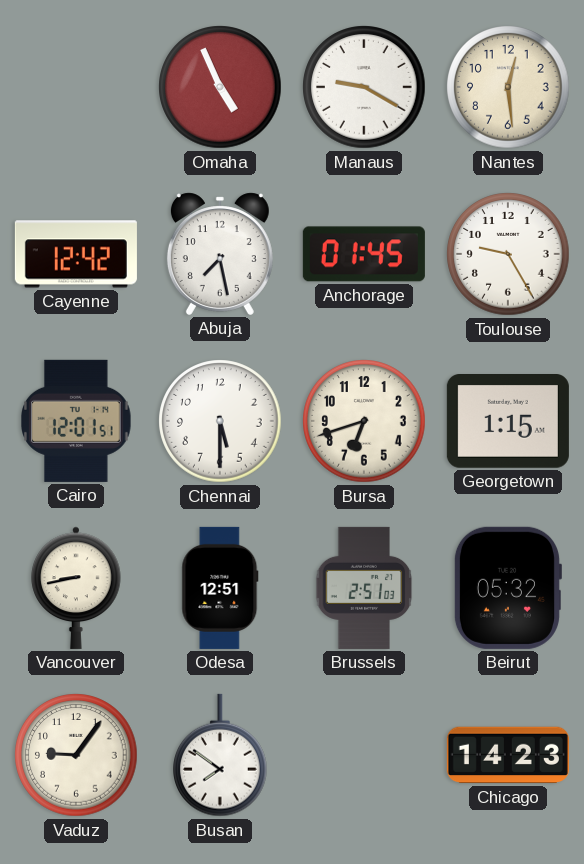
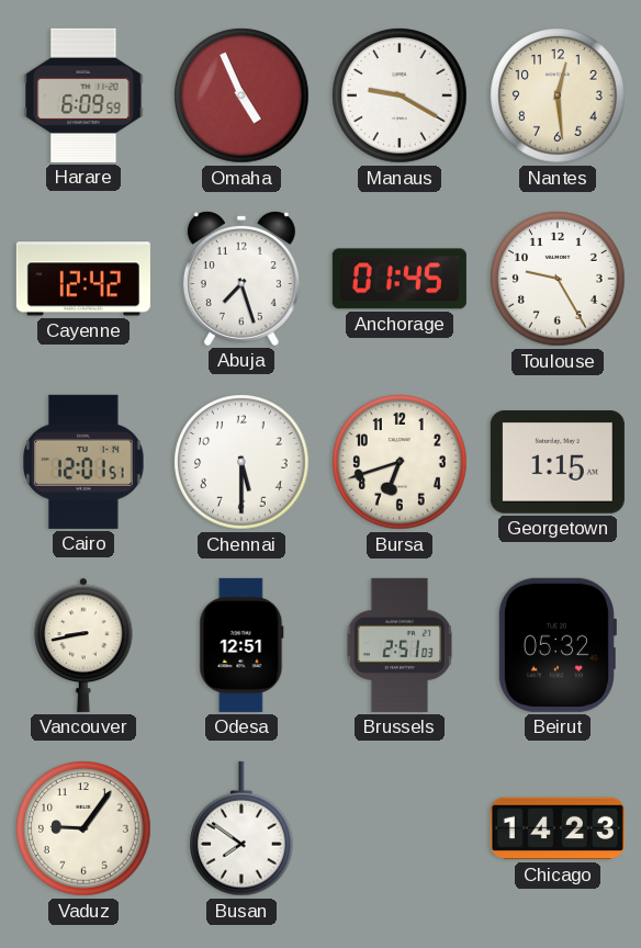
Harare: none -> 6:09 (83, 95)
Abuja: 7:28 -> 7:27 (241, 279)
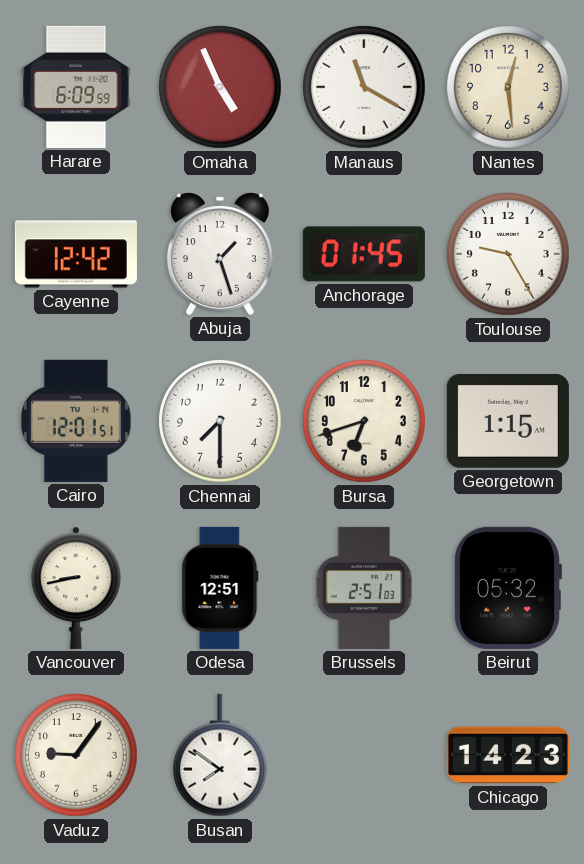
Manaus: 9:20 -> 11:20 (364, 87)
Abuja: 7:27 -> 1:27 (220, 254)
Chennai: 5:30 -> 7:30 (220, 421)
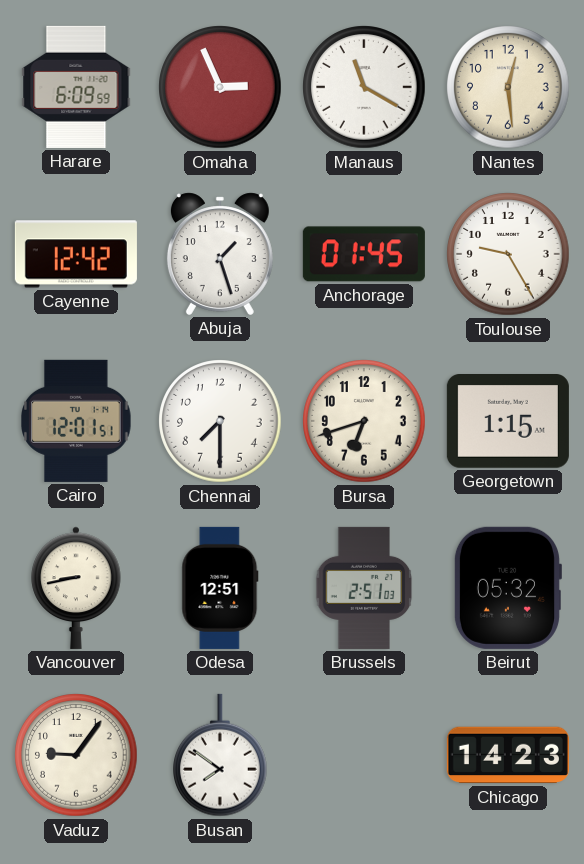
Omaha: 4:56 -> 2:56 (220, 87)
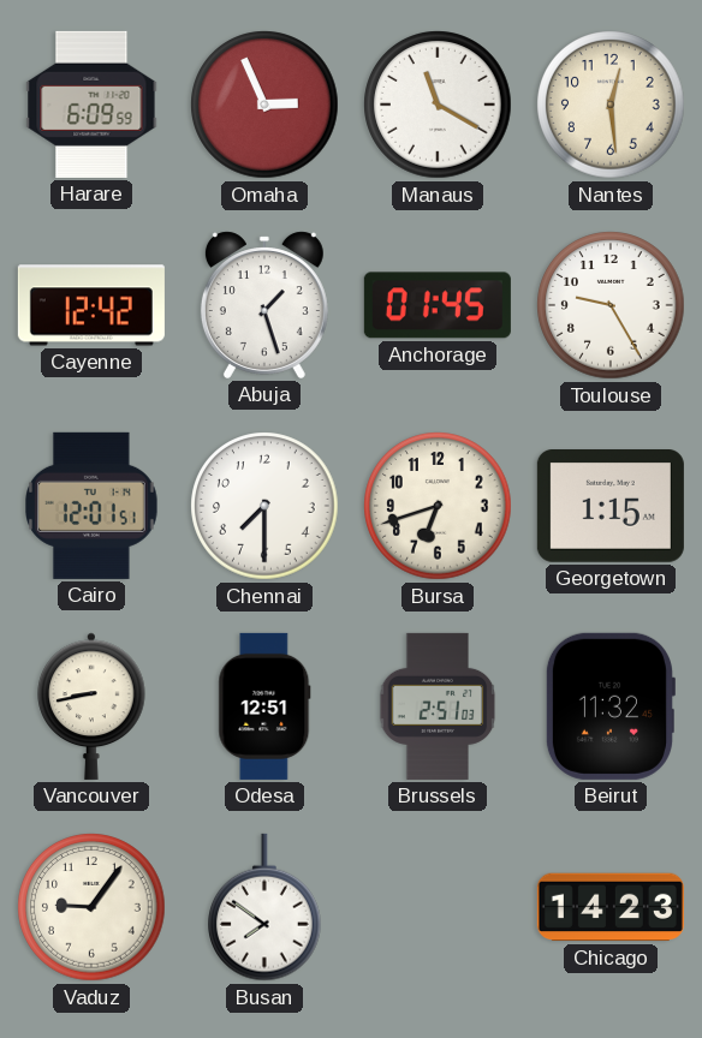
Beirut: 05:32 -> 11:32 (609, 706)
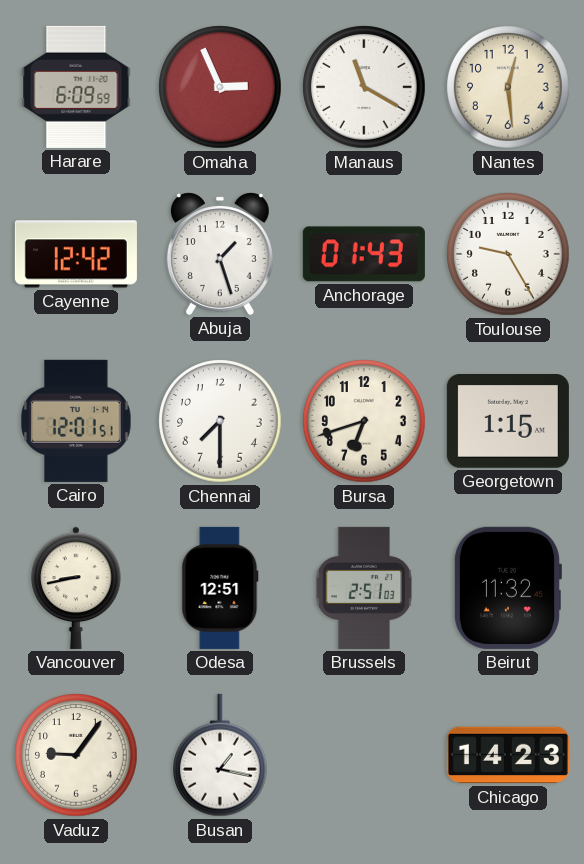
Anchorage: 01:45 -> 01:43 (364, 254)
Busan: 7:51 -> 1:17 (221, 755)
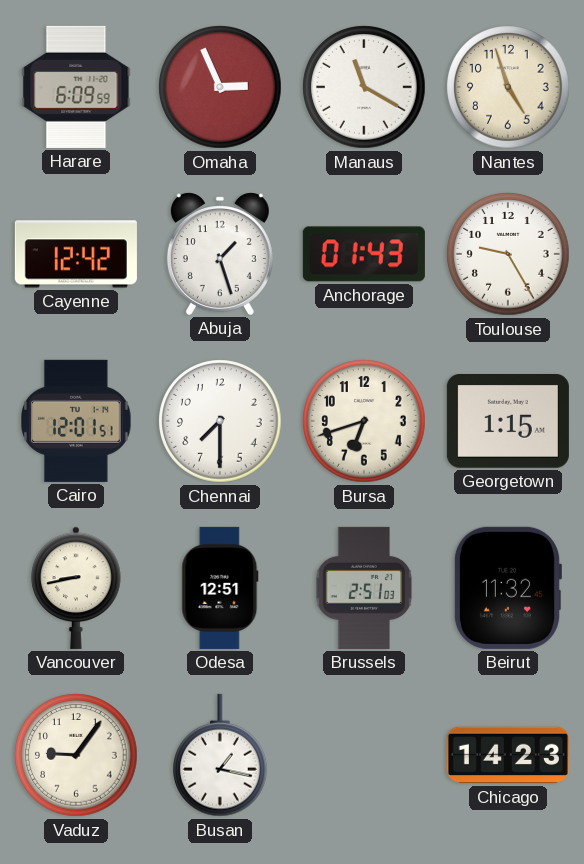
Nantes: 12:29 -> 4:57 (508, 87)
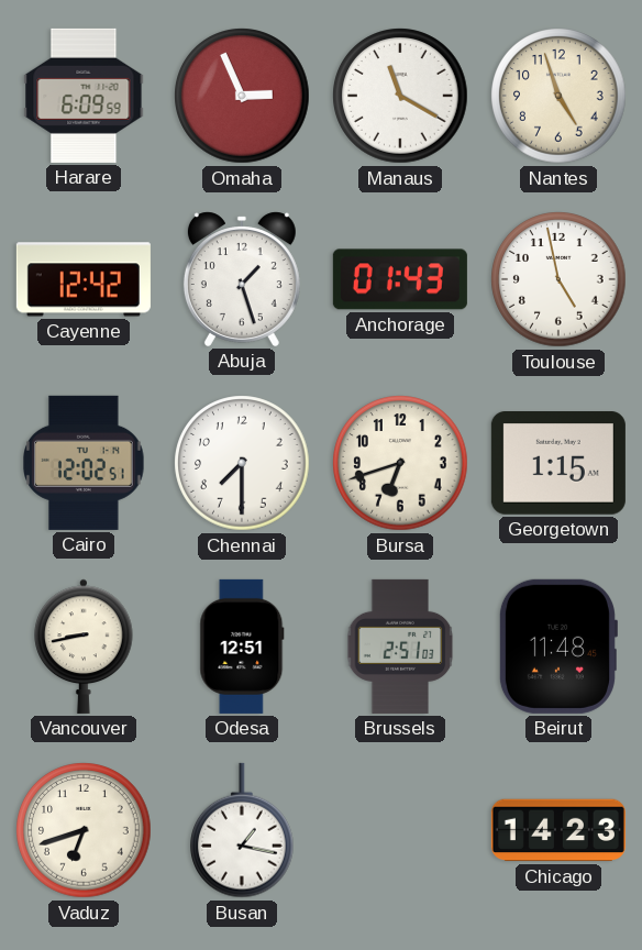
Toulouse: 9:25 -> 4:58 (558, 279)
Cairo: 12:01 -> 12:02 (85, 463)
Beirut: 11:32 -> 11:48 (557, 647)
Vaduz: 9:06 -> 6:42 (84, 830)
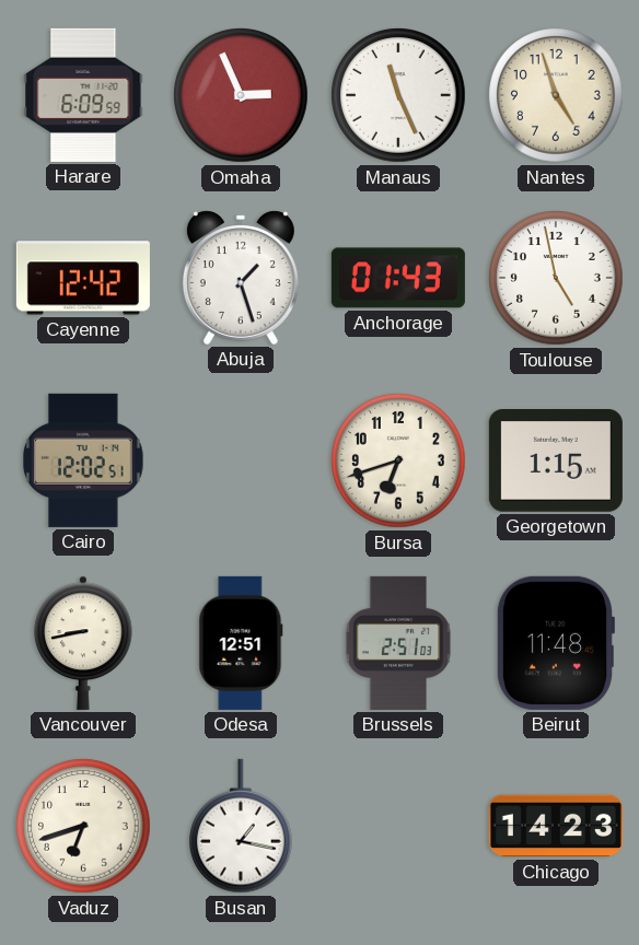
Manaus: 11:20 -> 11:26 (398, 95)
Chennai: 7:30 -> none (242, 463)
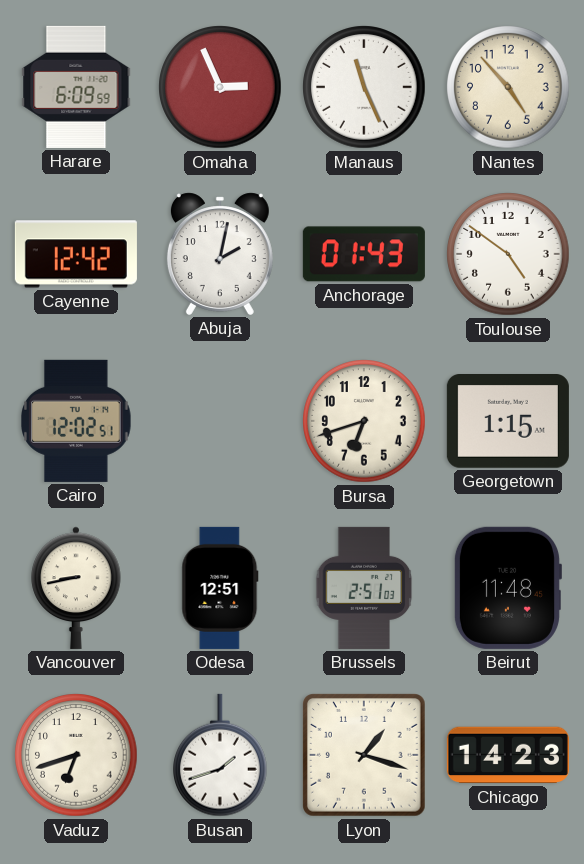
Nantes: 4:57 -> 4:53 (508, 87)
Abuja: 1:27 -> 2:02 (220, 254)
Toulouse: 4:58 -> 4:51 (508, 254)
Busan: 1:17 -> 1:42 (221, 755)
Lyon: none -> 1:18 (365, 756)
